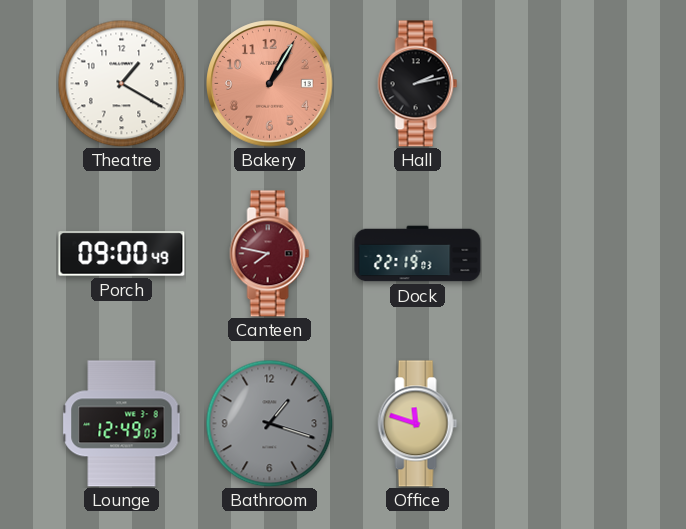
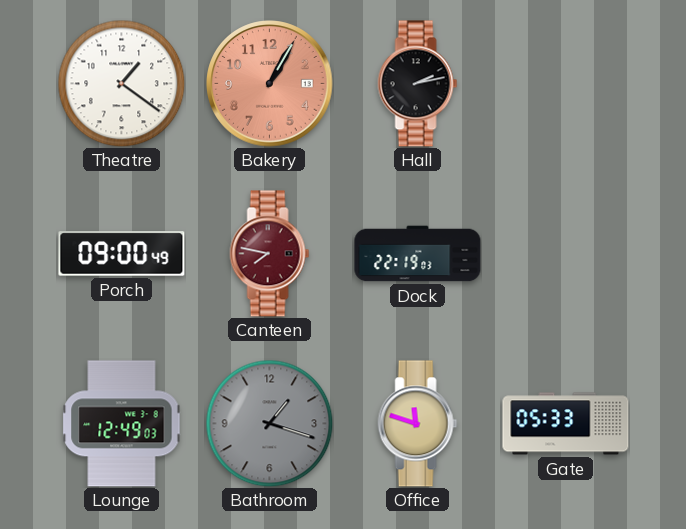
Theatre: 1:20 -> 1:21 (121, 83)
Gate: none -> 05:33 (566, 424)
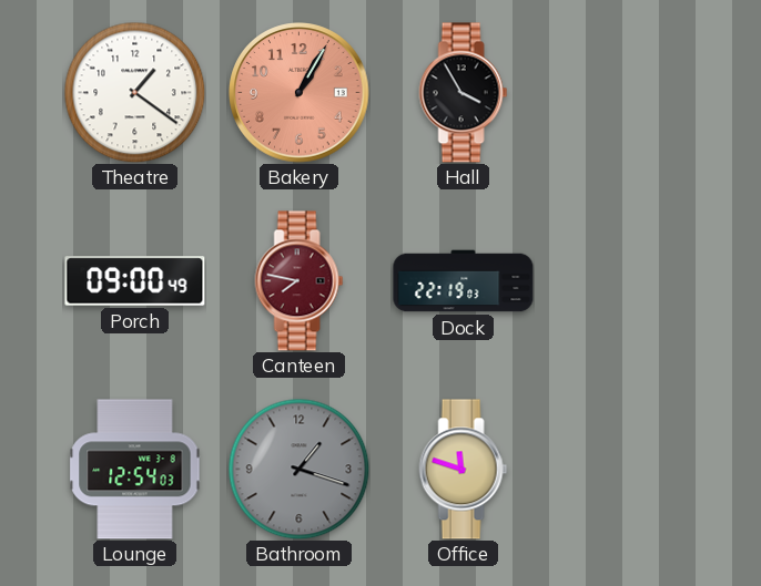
Hall: 2:13 -> 3:55 (464, 93)
Lounge: 12:49 -> 12:54 (135, 470)
Gate: 05:33 -> none (566, 424)
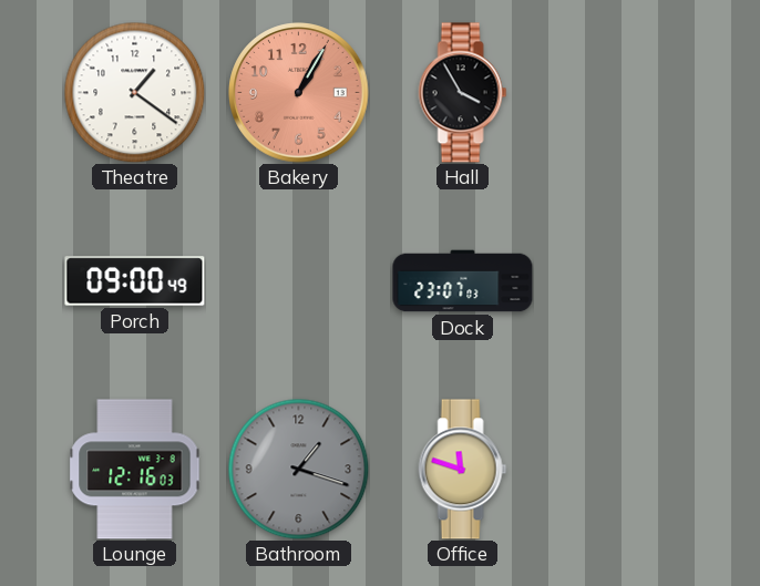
Canteen: 7:47 -> none (300, 281)
Dock: 22:19 -> 23:07 (463, 281)
Lounge: 12:54 -> 12:16 (135, 470)
